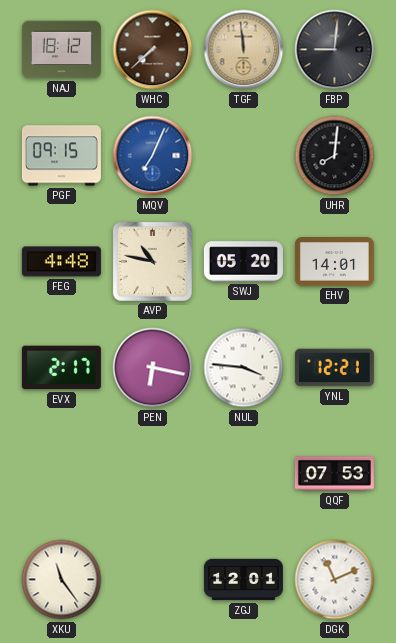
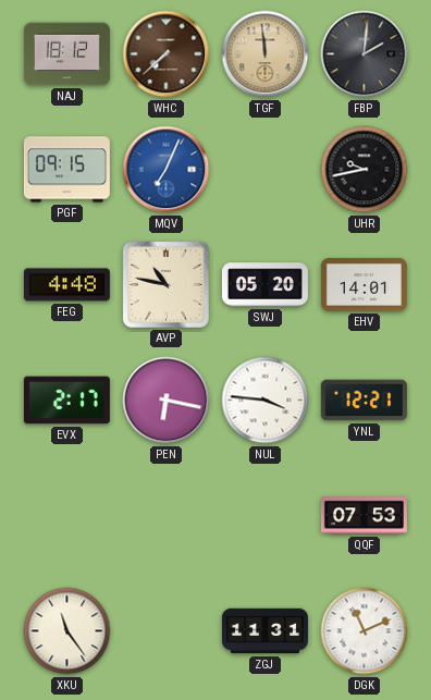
FBP: 9:01 -> 2:01 (365, 54)
UHR: 8:01 -> 9:43 (365, 170)
ZGJ: 12:01 -> 11:31 (264, 631)
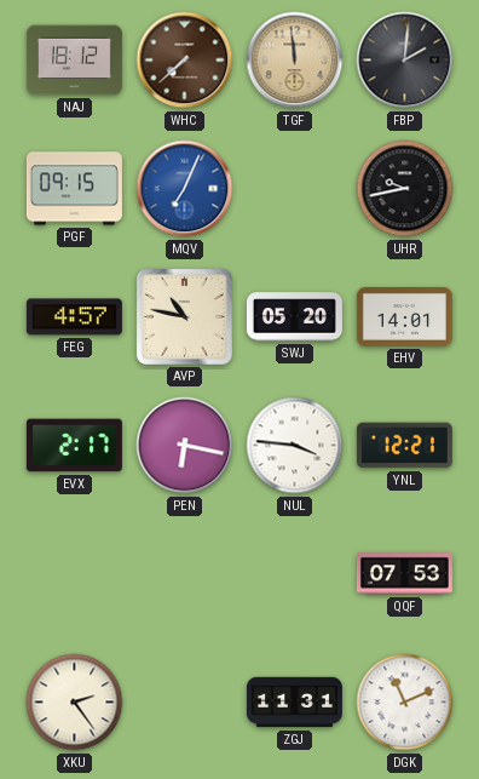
FEG: 4:48 -> 4:57 (74, 317)
XKU: 11:24 -> 2:24 (75, 703)
